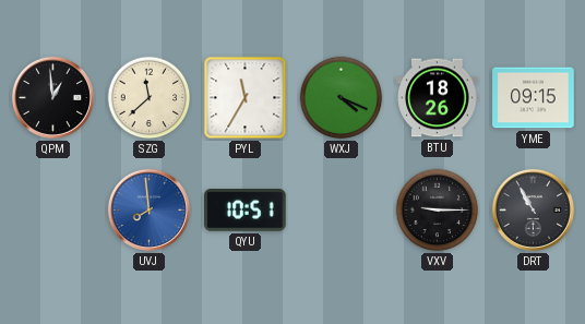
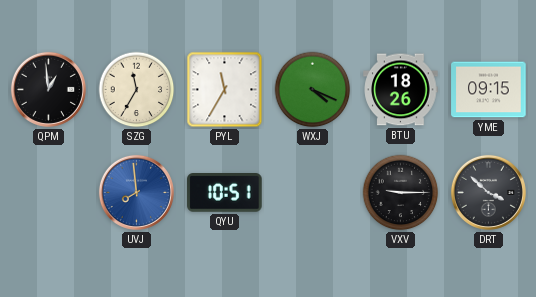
SZG: 11:38 -> 11:35 (137, 90)
DRT: 10:55 -> 3:52 (488, 192)
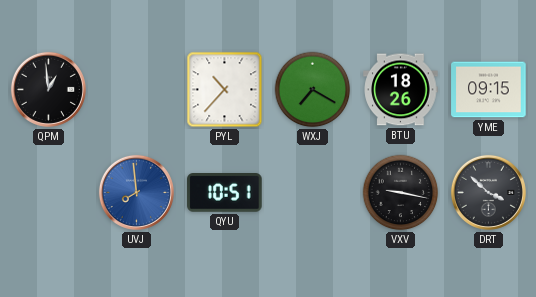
SZG: 11:35 -> none (137, 90)
PYL: 11:35 -> 10:37 (225, 90)
WXJ: 4:19 -> 7:20 (313, 90)
VXV: 9:15 -> 9:17 (401, 193)
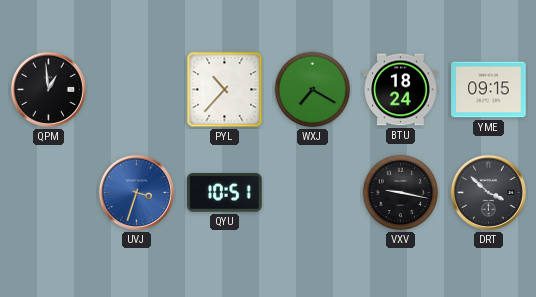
BTU: 18:26 -> 18:24 (401, 90)
UVJ: 7:59 -> 3:33 (136, 192)
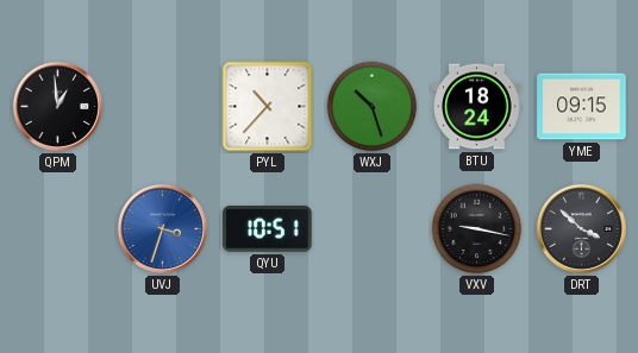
WXJ: 7:20 -> 10:27 (373, 107)
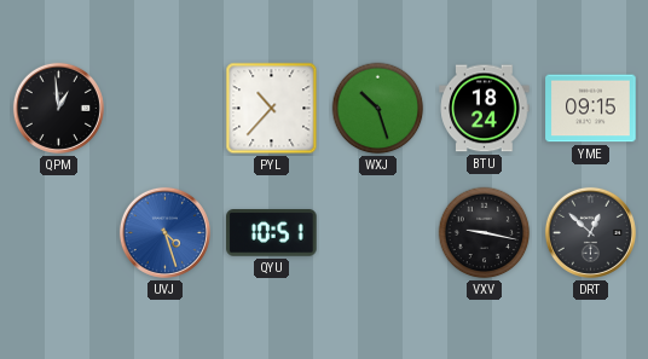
UVJ: 3:33 -> 4:27 (164, 232)
DRT: 3:52 -> 12:52 (590, 232)
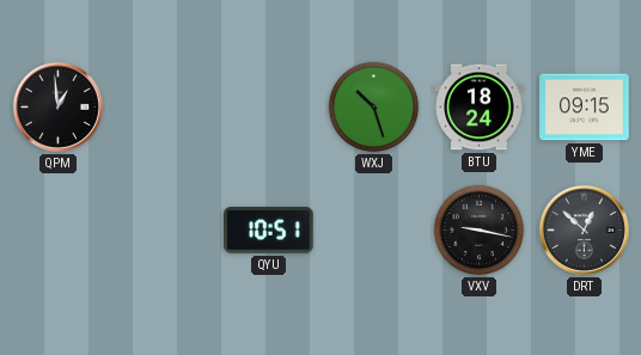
PYL: 10:37 -> none (272, 109)
UVJ: 4:27 -> none (164, 232)
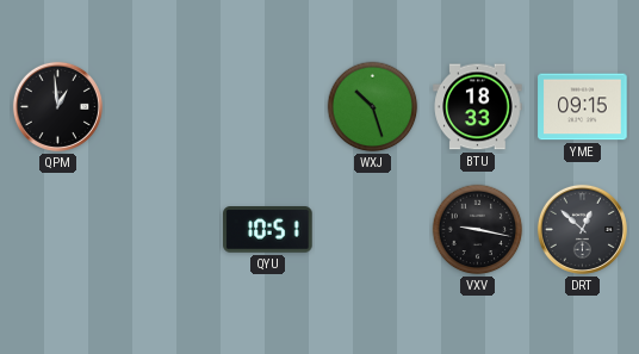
BTU: 18:24 -> 18:33 (478, 107)
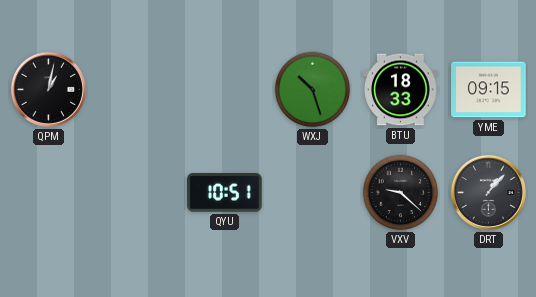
QPM: 12:59 -> 1:02 (48, 89)
VXV: 9:17 -> 9:22 (401, 193)
DRT: 12:52 -> 1:07 (488, 192)
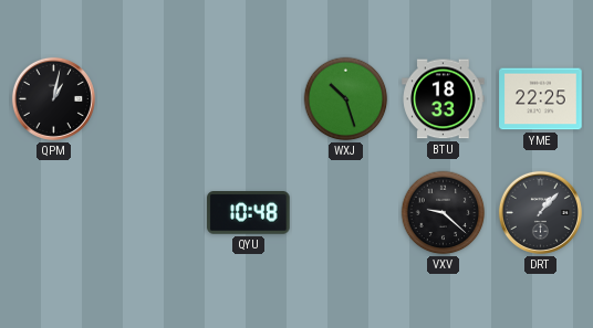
YME: 09:15 -> 22:25 (541, 99)
QYU: 10:51 -> 10:48 (249, 213)
